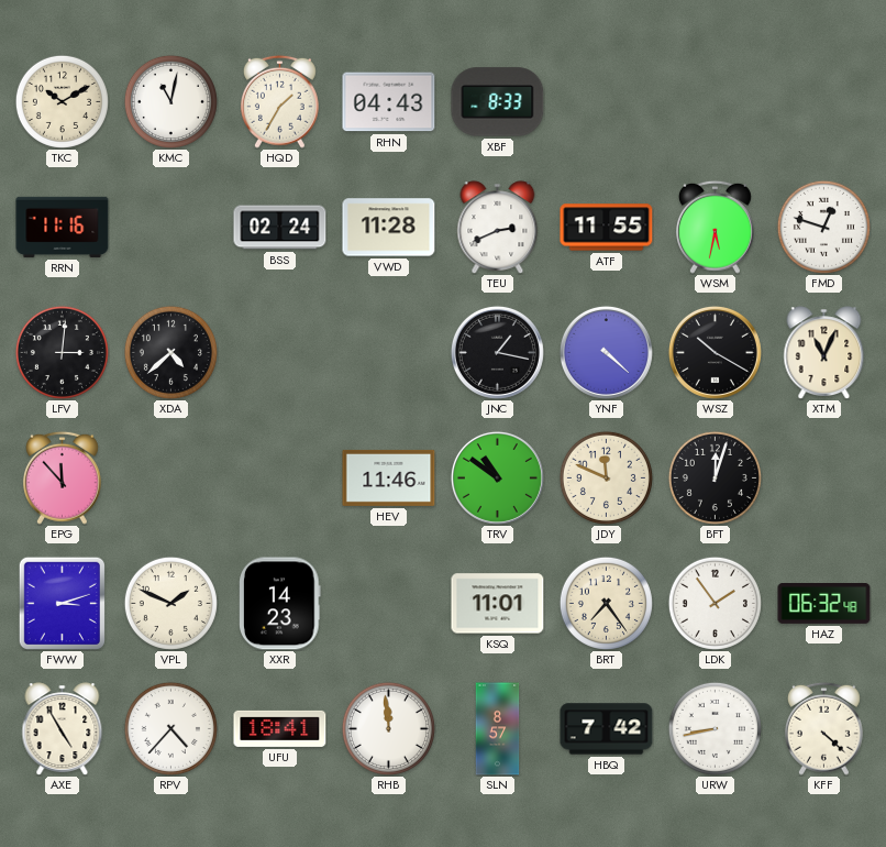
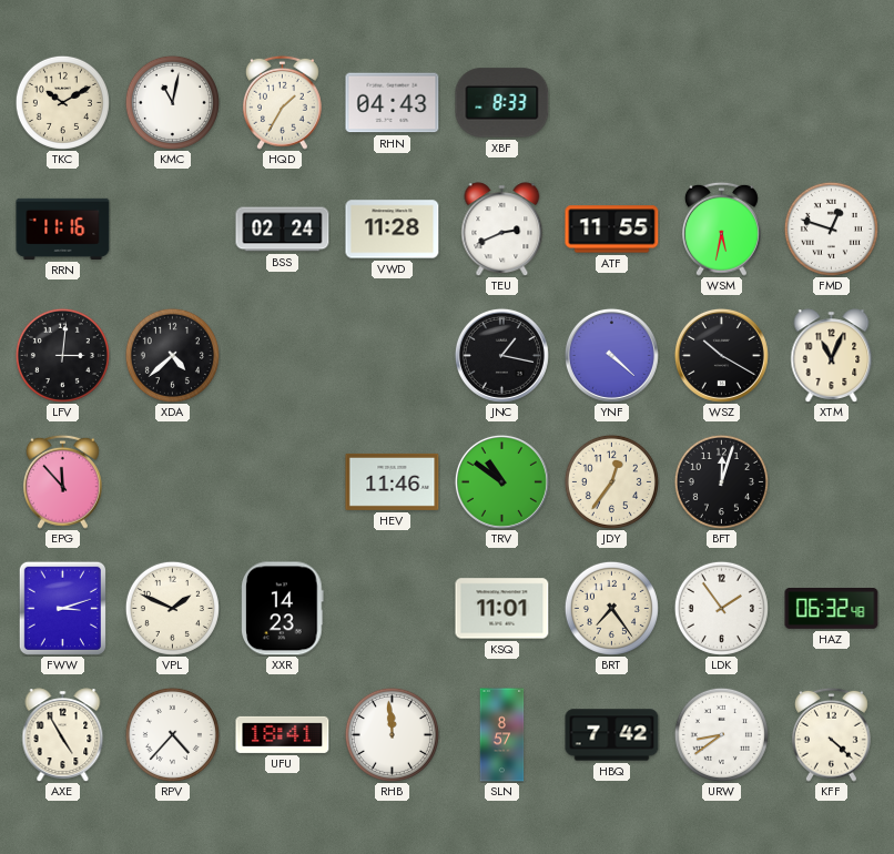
JDY: 11:49 -> 12:36 (611, 481)
URW: 8:43 -> 8:39 (721, 734)
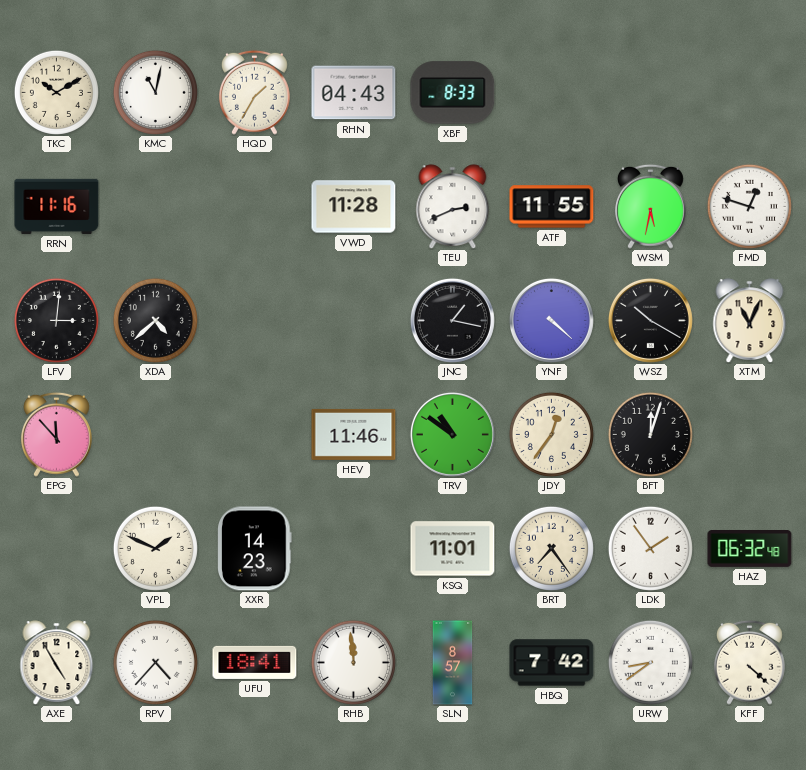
BSS: 02:24 -> none (283, 230)
FWW: 3:12 -> none (62, 608)
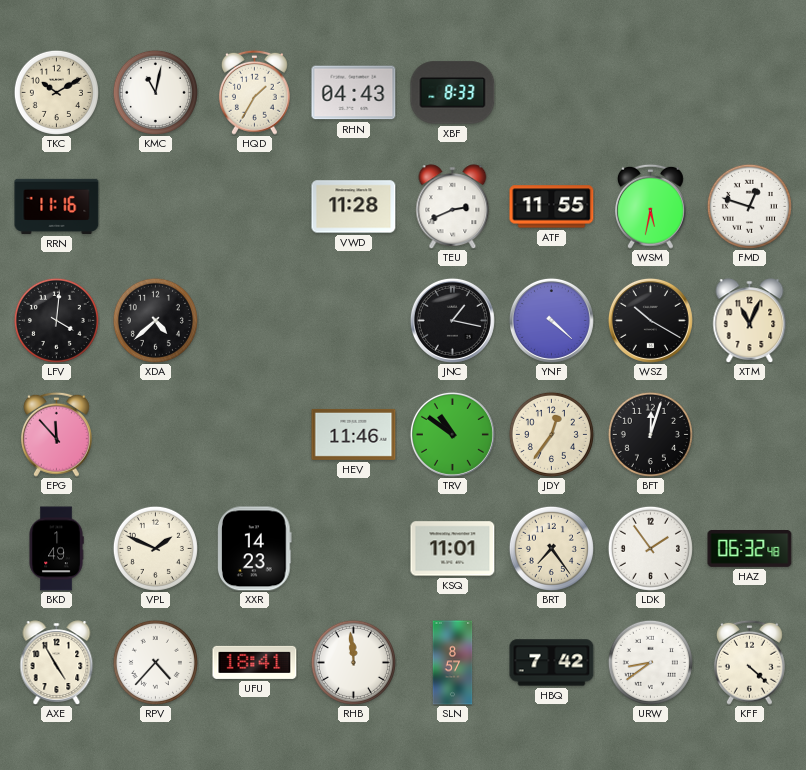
LFV: 3:01 -> 4:01 (56, 320)
BKD: none -> 1:49 (56, 549)
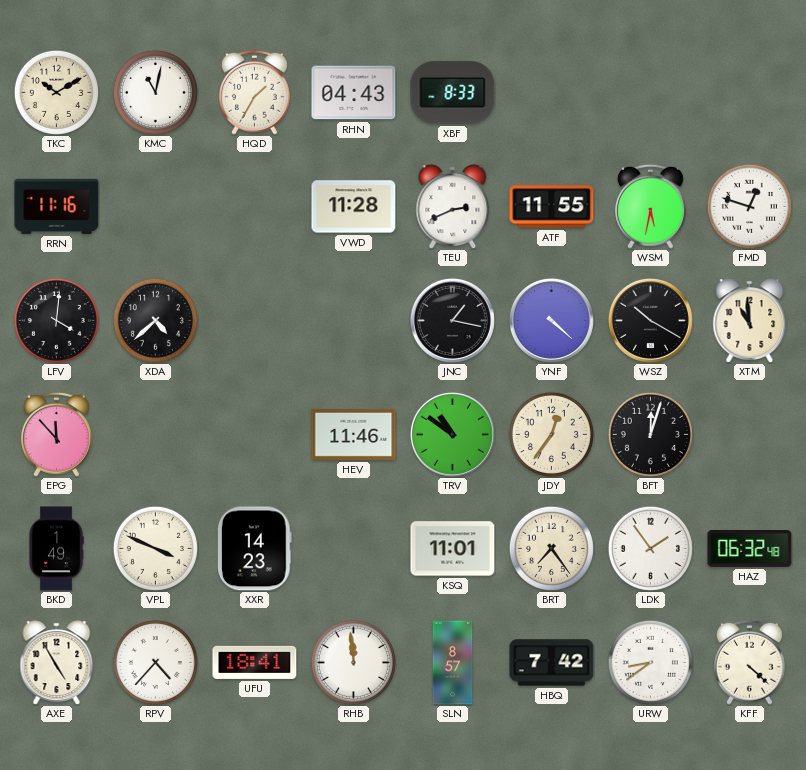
XTM: 11:04 -> 10:59 (750, 321)
VPL: 1:49 -> 3:49 (155, 548)
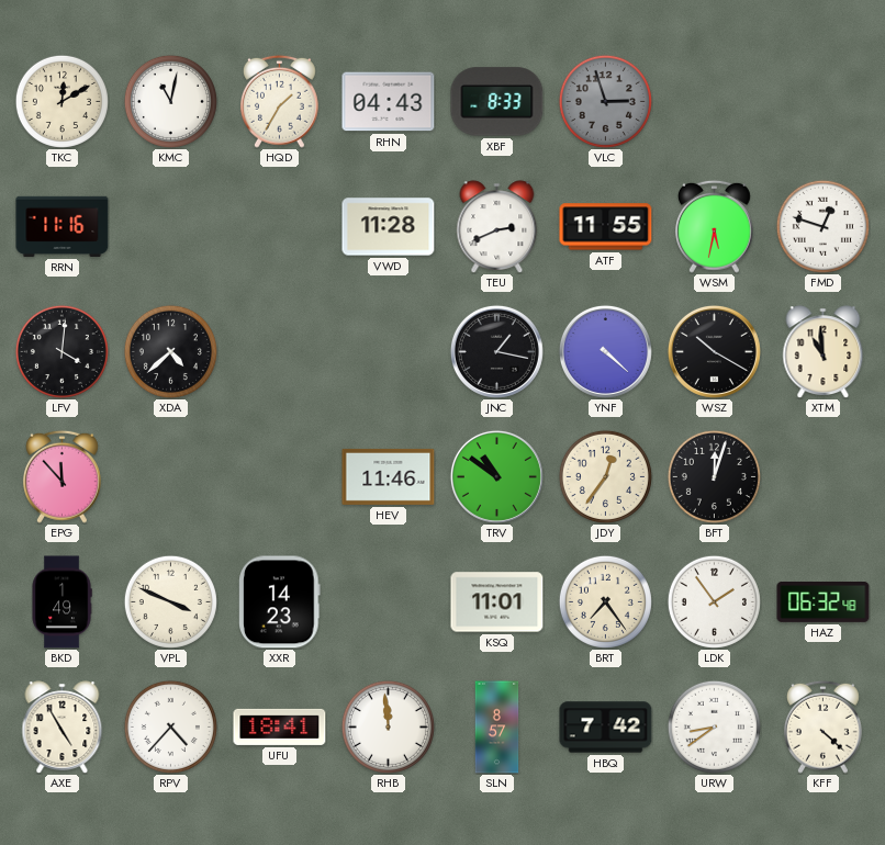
TKC: 10:10 -> 12:10 (61, 101)
VLC: none -> 2:57 (605, 101)
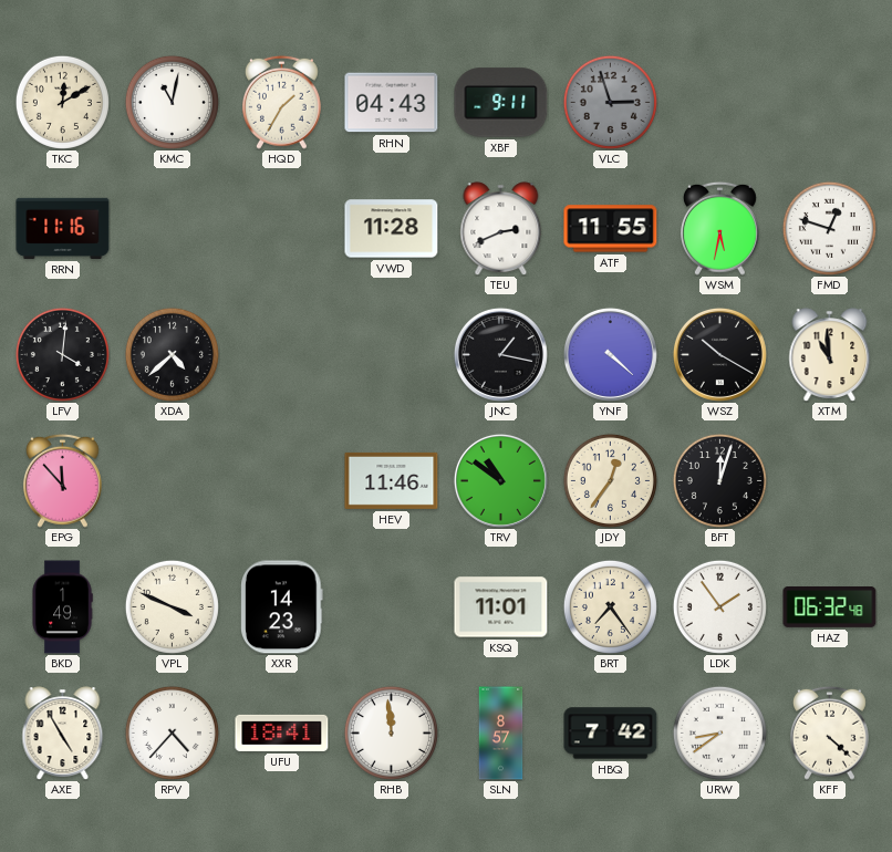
XBF: 8:33 -> 9:11 (501, 103)
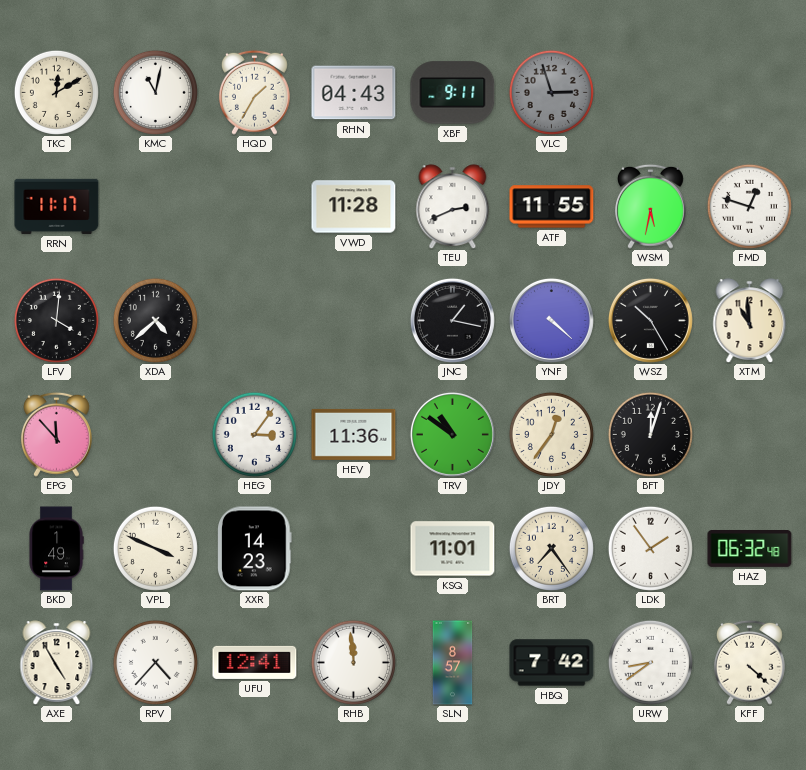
RRN: 11:16 -> 11:17 (57, 206)
WSZ: 10:20 -> 10:25 (650, 320)
HEG: none -> 3:06 (254, 434)
HEV: 11:46 -> 11:36 (354, 434)
UFU: 18:41 -> 12:41 (255, 662)
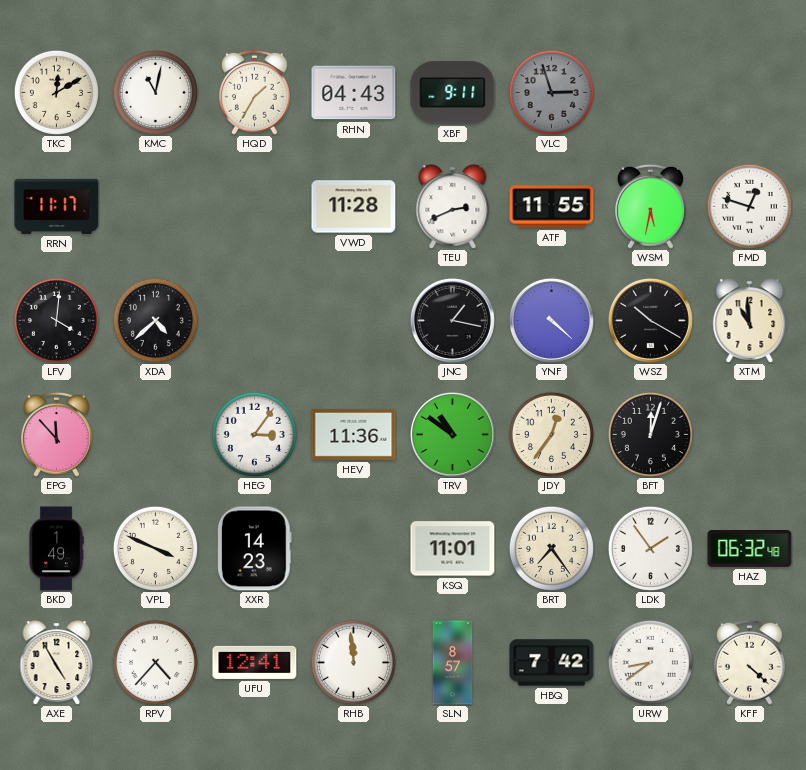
WSZ: 10:25 -> 10:20 (650, 320)
